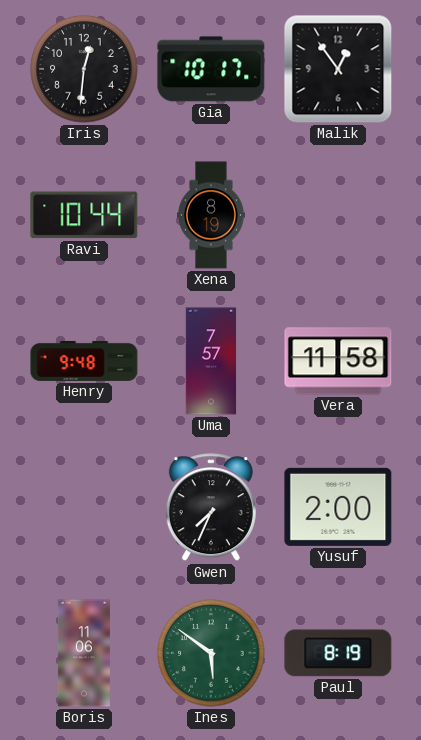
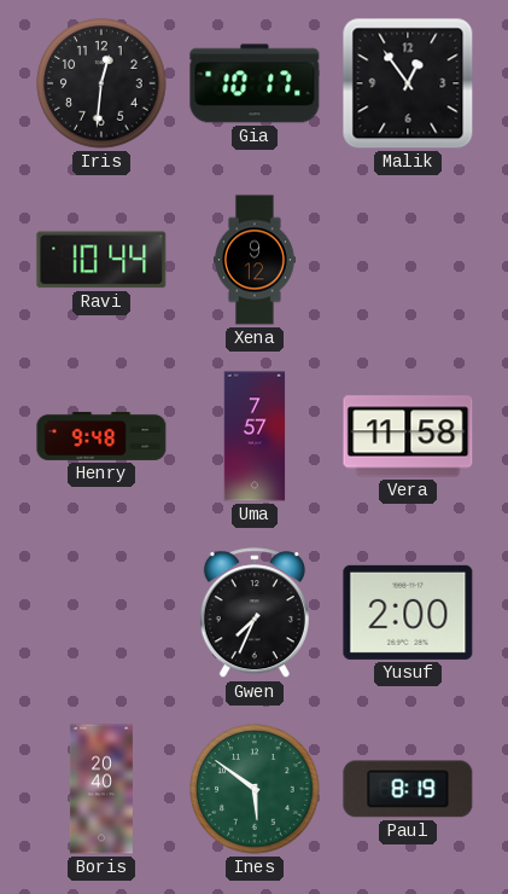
Xena: 8:19 -> 9:12 (256, 260)
Boris: 11:06 -> 20:40 (101, 789)
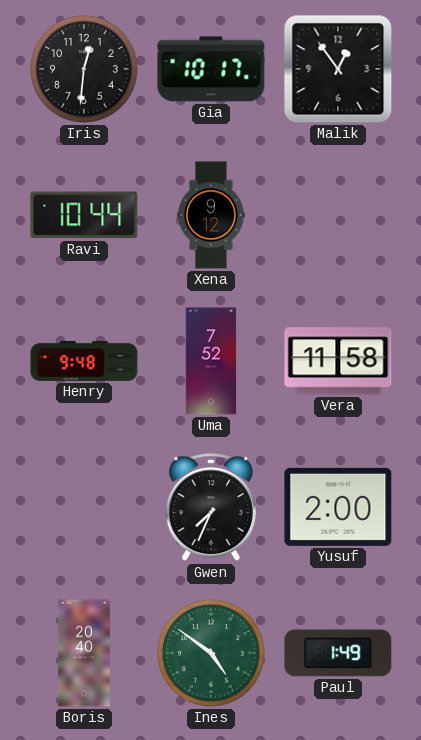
Uma: 7:57 -> 7:52 (211, 361)
Ines: 5:51 -> 4:51 (211, 653)
Paul: 8:19 -> 1:49 (338, 653)
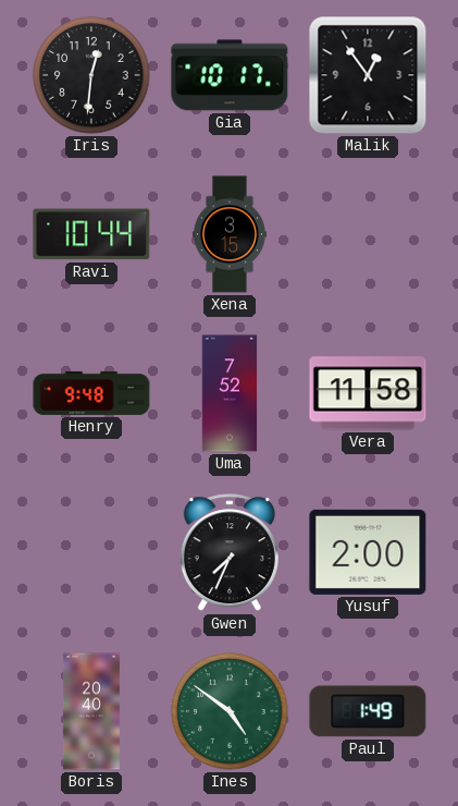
Xena: 9:12 -> 3:15 (231, 234)
